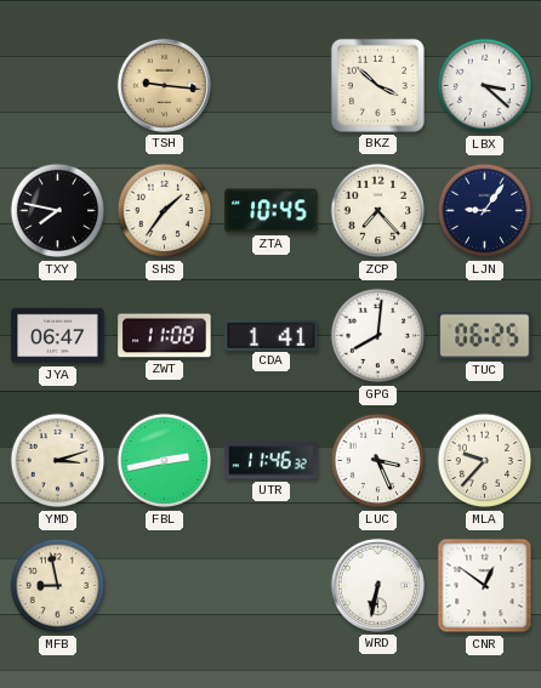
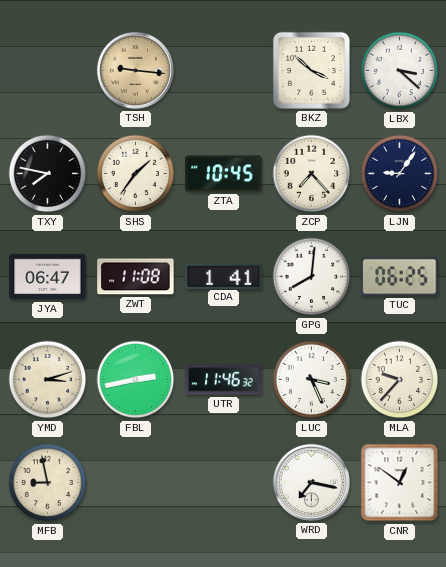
WRD: 6:32 -> 7:17 (311, 482)
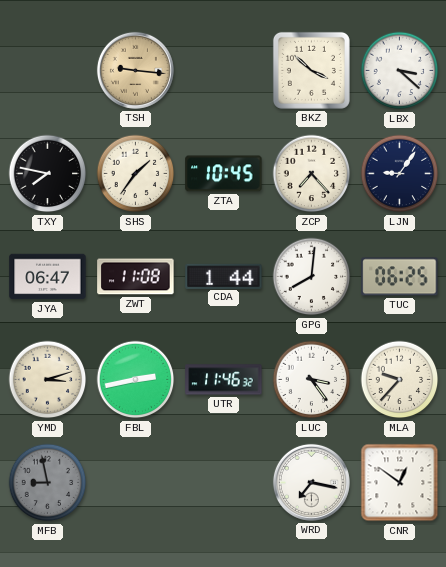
CDA: 1:41 -> 1:44 (224, 276)
LUC: 3:26 -> 3:24 (312, 380)
MFB dial: cream -> grey (48, 483)
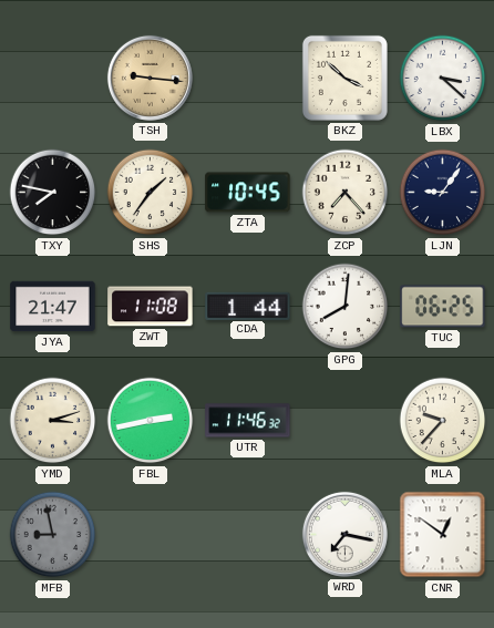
JYA: 06:47 -> 21:47 (53, 307)
LUC: 3:24 -> none (312, 380)
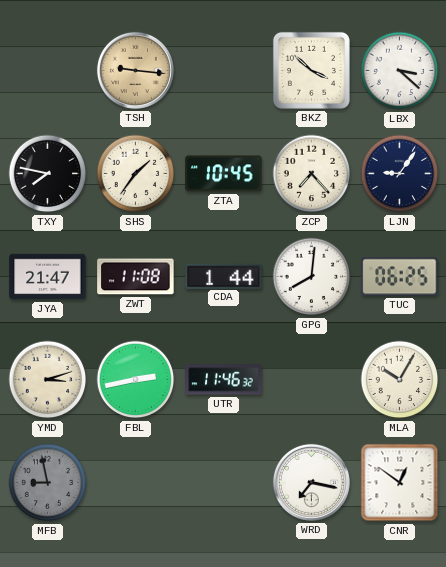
MLA: 9:37 -> 10:05 (400, 380)
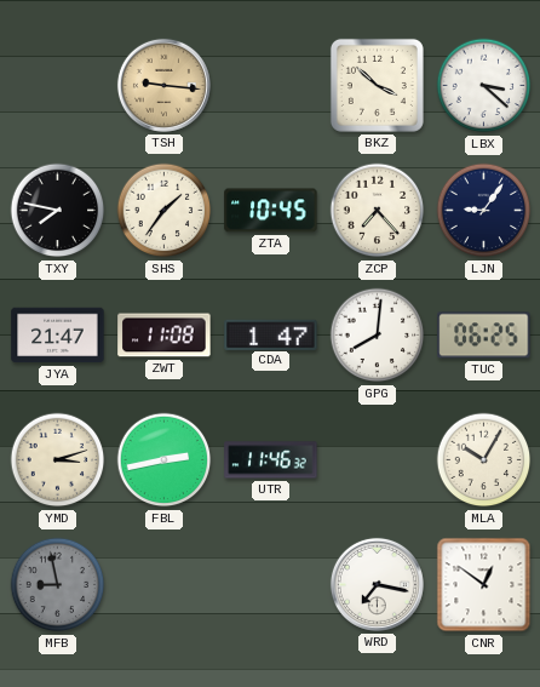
CDA: 1:44 -> 1:47 (271, 334)
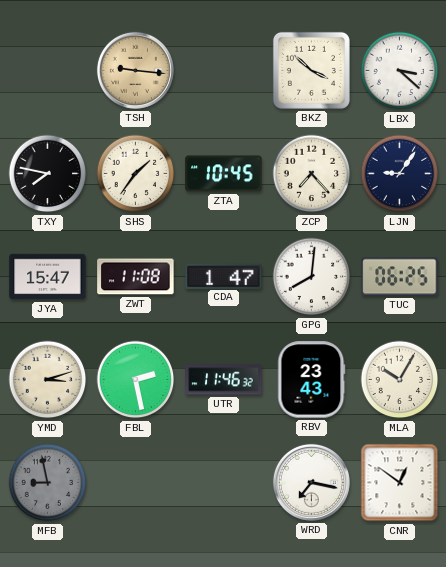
JYA: 21:47 -> 15:47 (48, 277)
FBL: 2:43 -> 2:28 (136, 380)
RBV: none -> 23:43 (312, 380)
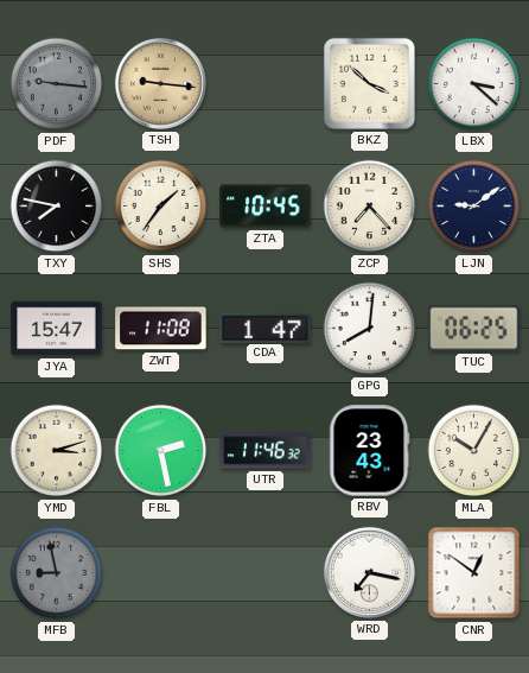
PDF: none -> 9:16 (57, 84)
LJN: 9:06 -> 9:09 (474, 207)
